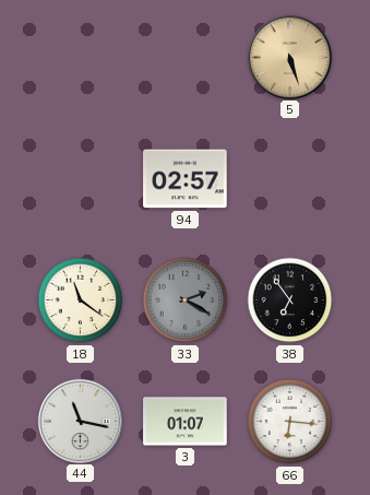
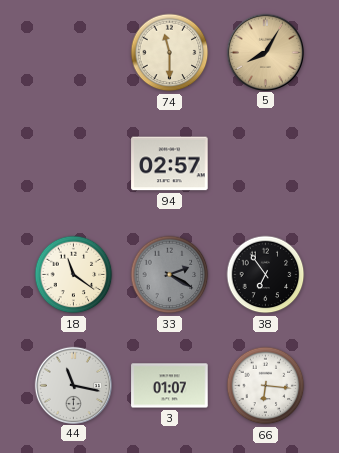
74: none -> 11:30 (170, 53)
5: 5:27 -> 8:05 (265, 52)
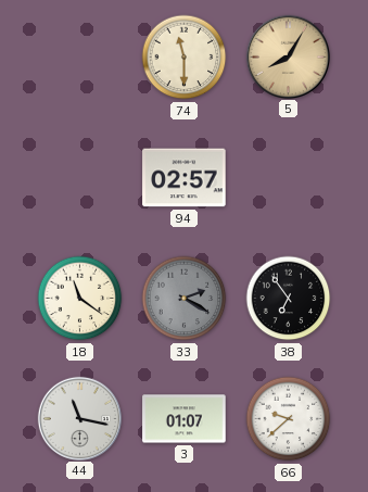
66: 6:16 -> 9:38 (289, 419)
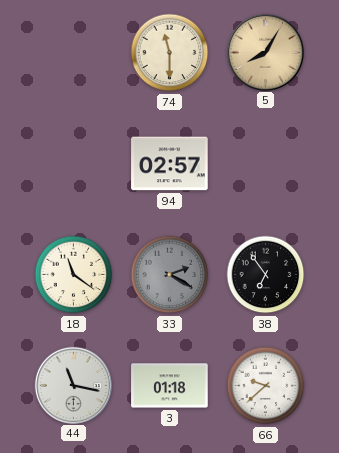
3: 01:07 -> 01:18 (170, 386)
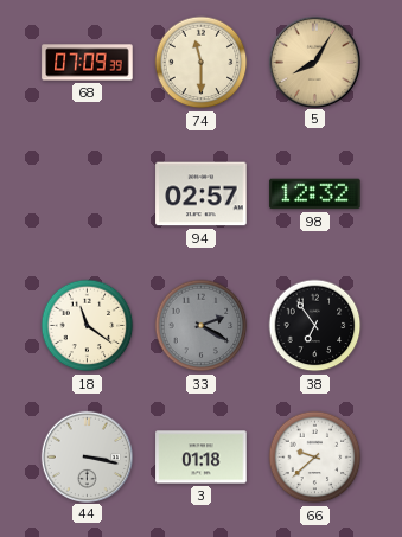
68: none -> 07:09 (88, 63)
98: none -> 12:32 (315, 194)
44: 11:17 -> 3:17 (87, 456)
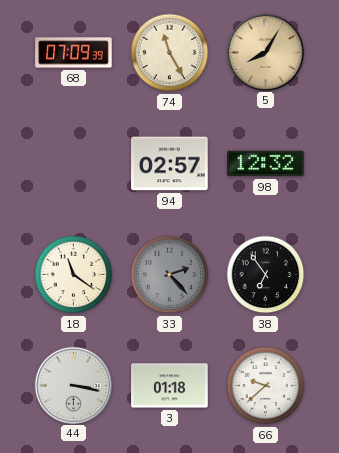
74: 11:30 -> 11:25 (170, 53)
33: 2:20 -> 2:23 (170, 275)
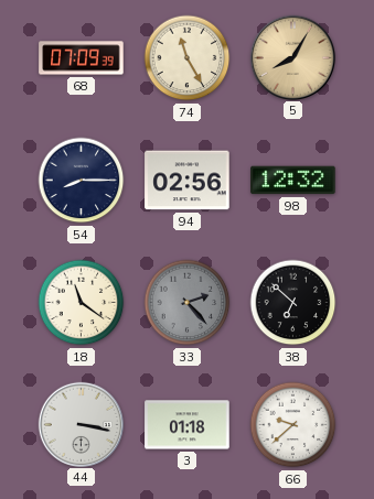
54: none -> 8:15 (82, 181)
94: 02:57 -> 02:56 (188, 181)
38: 6:54 -> 6:52 (293, 303)
